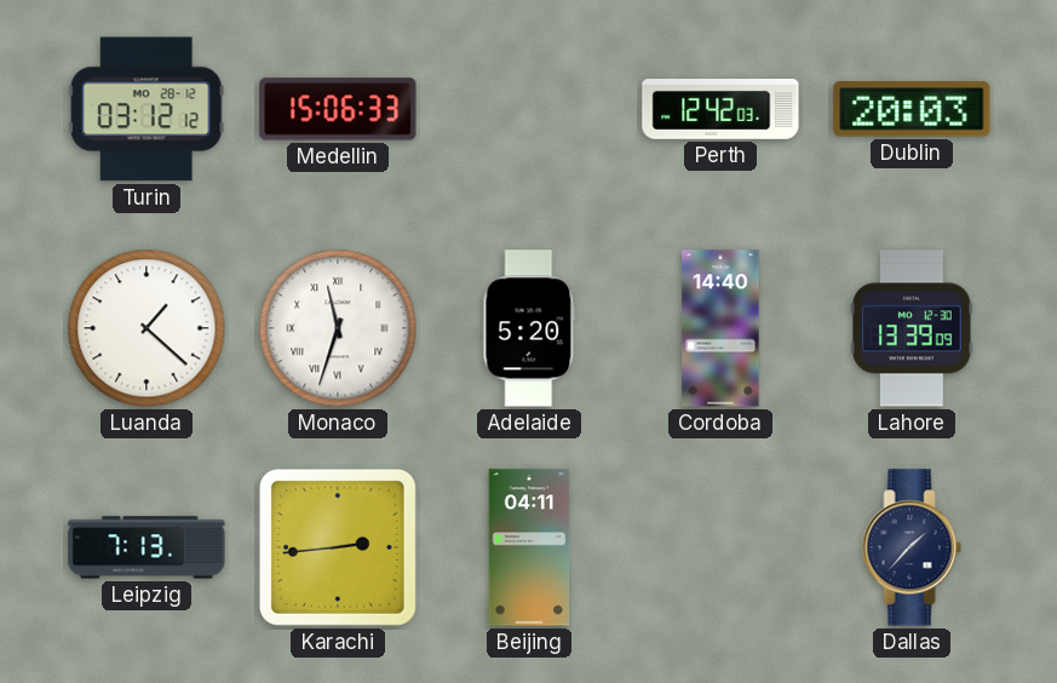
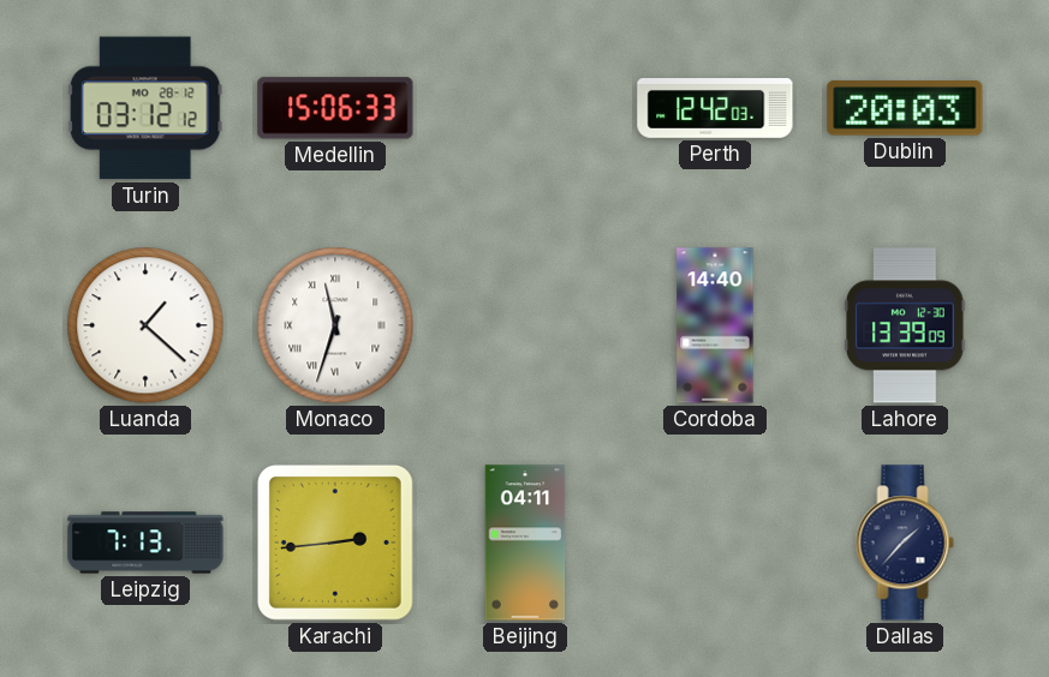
Adelaide: 5:20 -> none (529, 328)
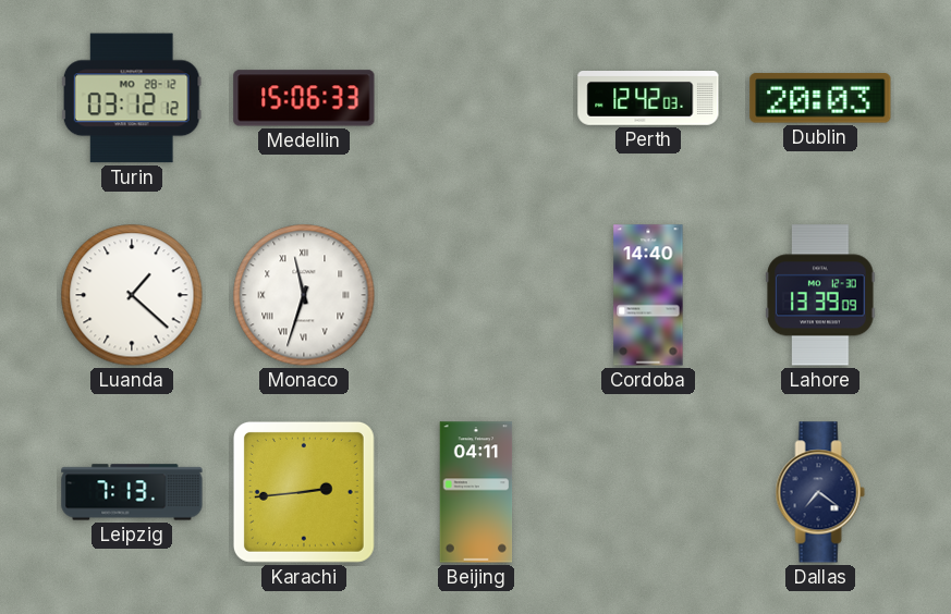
Dallas: 1:37 -> 7:21 (820, 492)
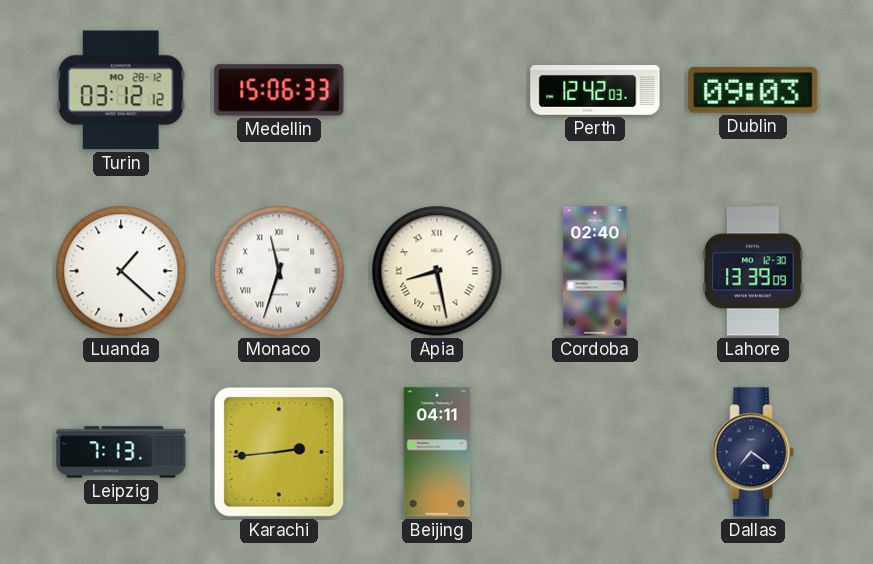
Dublin: 20:03 -> 09:03 (753, 90)
Apia: none -> 8:28 (437, 271)
Cordoba: 14:40 -> 02:40 (595, 271)
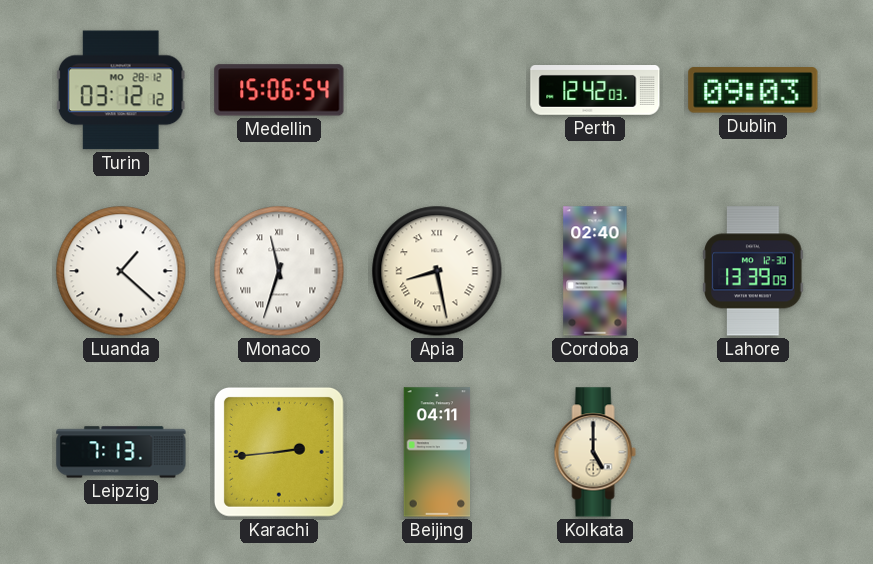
Medellin: 15:06:33 -> 15:06:54 (279, 90)
Kolkata: none -> 5:00 (595, 452)
Dallas: 7:21 -> none (753, 452)
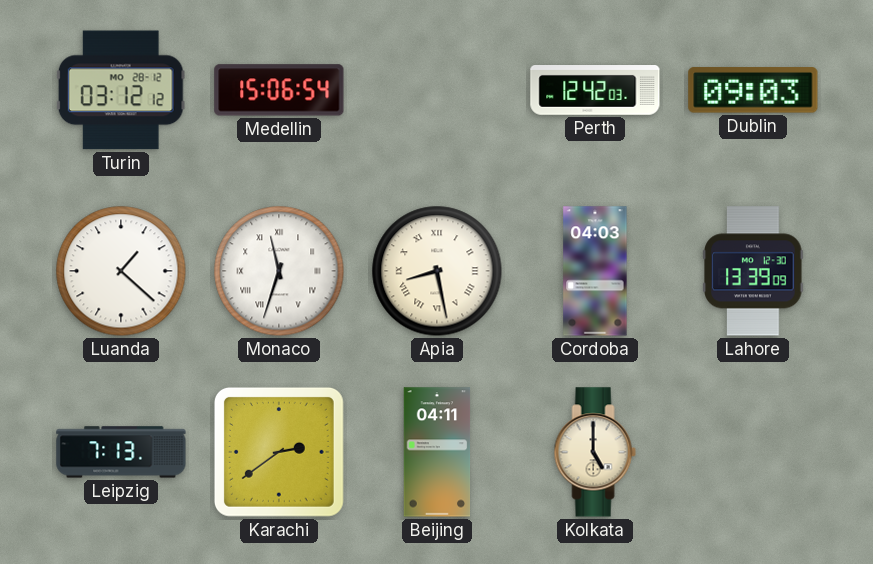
Cordoba: 02:40 -> 04:03 (595, 271)
Karachi: 2:44 -> 2:39 (279, 452)
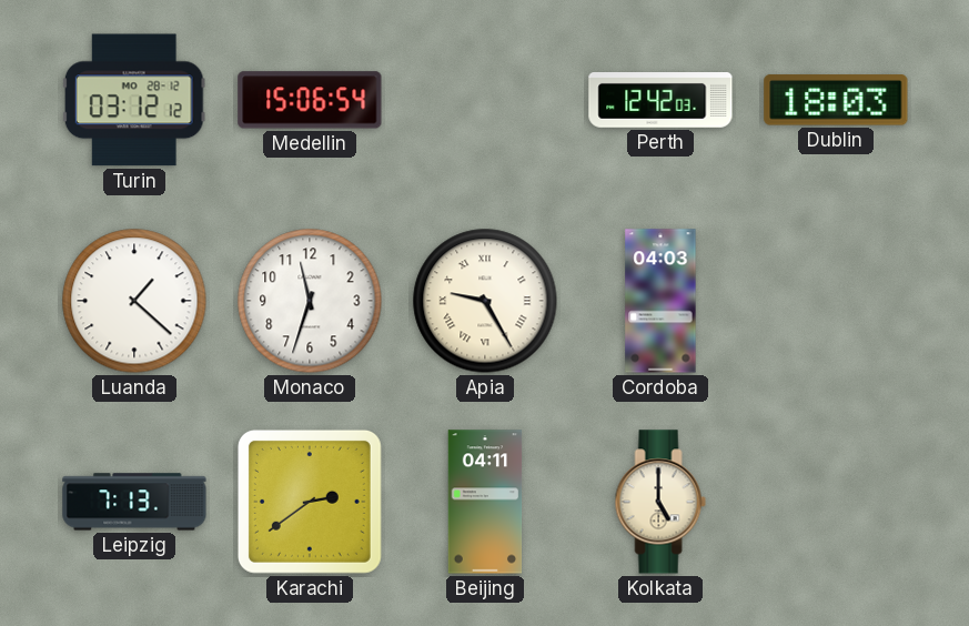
Dublin: 09:03 -> 18:03 (836, 100)
Monaco numerals: Roman -> Arabic (310, 301)
Apia: 8:28 -> 9:25 (485, 301)
Lahore: 13:39 -> none (753, 271)
